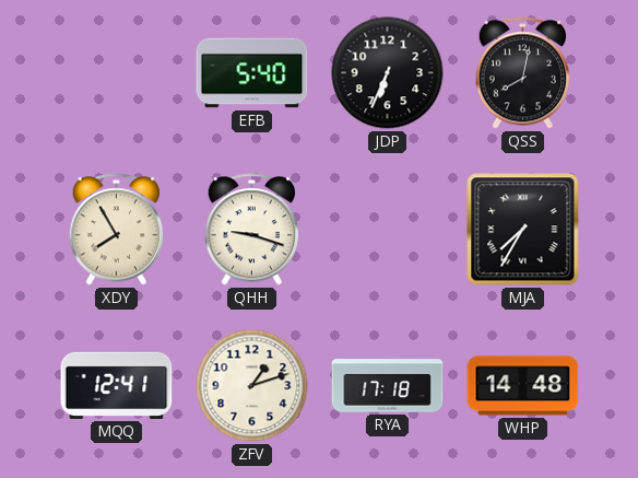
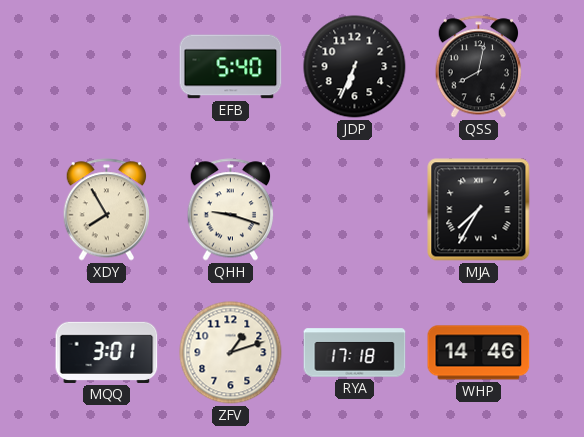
MQQ: 12:41 -> 3:01 (107, 352)
WHP: 14:48 -> 14:46 (479, 353)
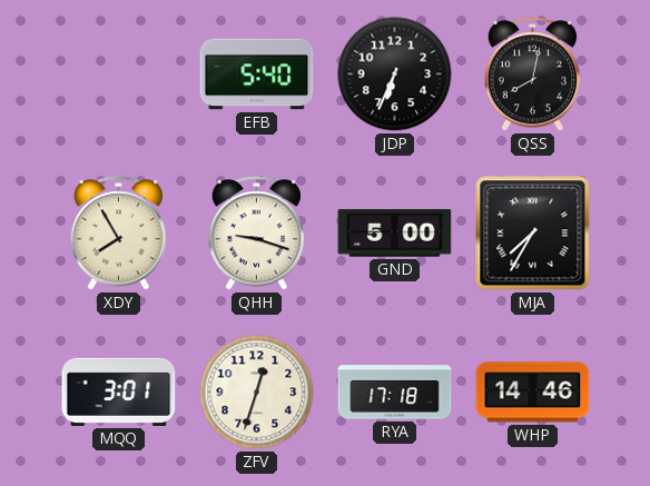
GND: none -> 5:00 (395, 234)
ZFV: 1:12 -> 12:33 (257, 393)
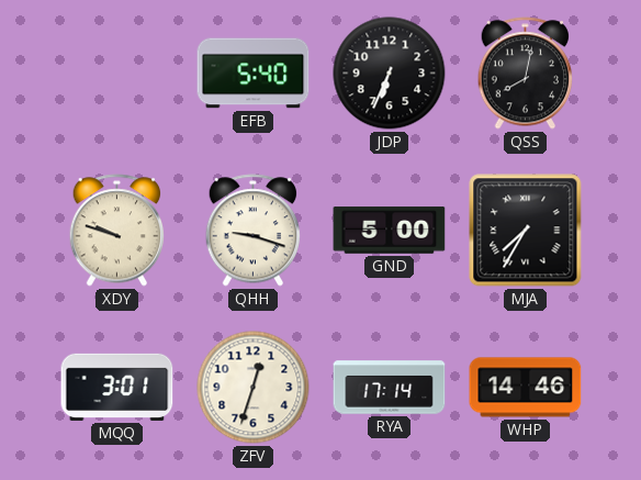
XDY: 7:55 -> 9:48 (117, 231)
RYA: 17:18 -> 17:14 (390, 388)
